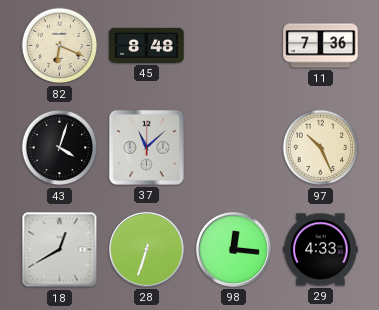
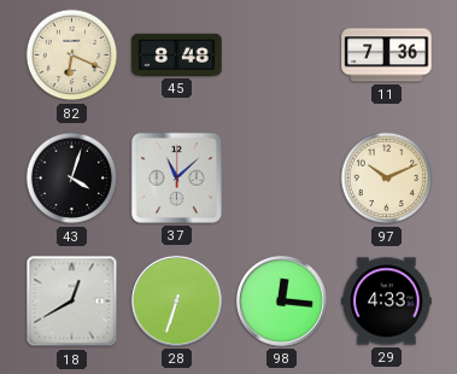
97: 10:26 -> 10:11 (387, 179)
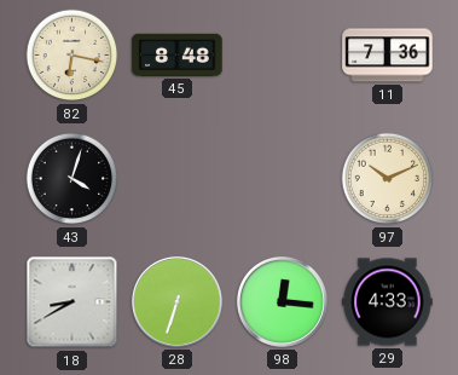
82: 6:19 -> 6:17 (73, 56)
37: 11:08 -> none (176, 177)
18: 12:40 -> 8:40 (73, 302)
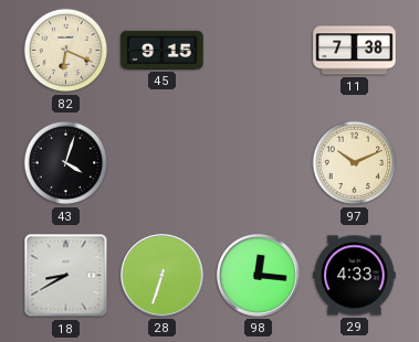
82: 6:17 -> 6:19 (66, 51)
45: 8:48 -> 9:15 (163, 50)
11: 7:36 -> 7:38 (355, 51)
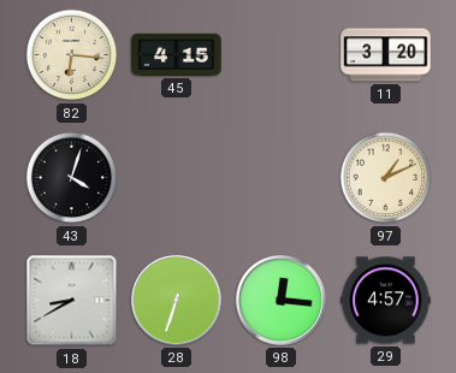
82: 6:19 -> 6:16 (72, 55)
45: 9:15 -> 4:15 (177, 54)
11: 7:38 -> 3:20 (386, 55)
97: 10:11 -> 1:11 (386, 178)
29: 4:33 -> 4:57 (386, 301)
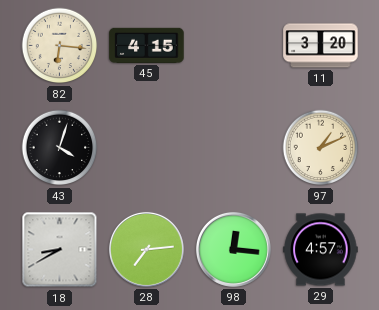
28: 6:33 -> 7:14 (146, 249)
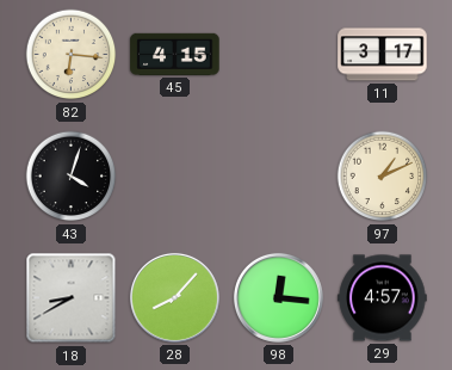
11: 3:20 -> 3:17 (383, 55)
28: 7:14 -> 8:07 (174, 297)
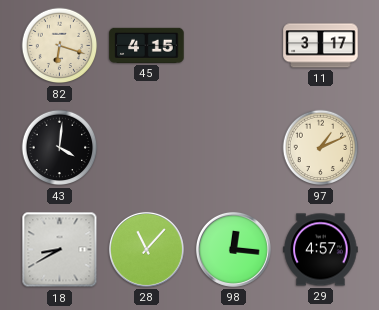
82: 6:16 -> 6:18 (60, 46)
43: 4:03 -> 4:01 (60, 148)
28: 8:07 -> 11:07 (146, 249)
